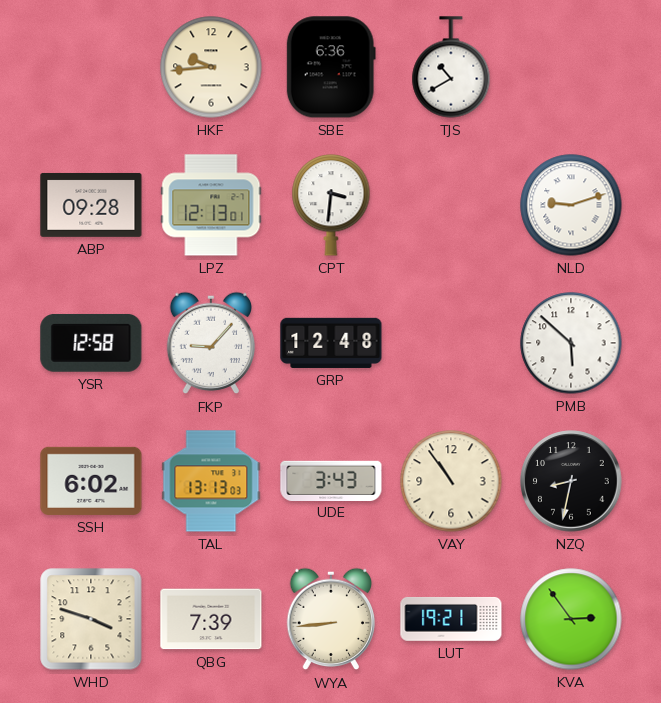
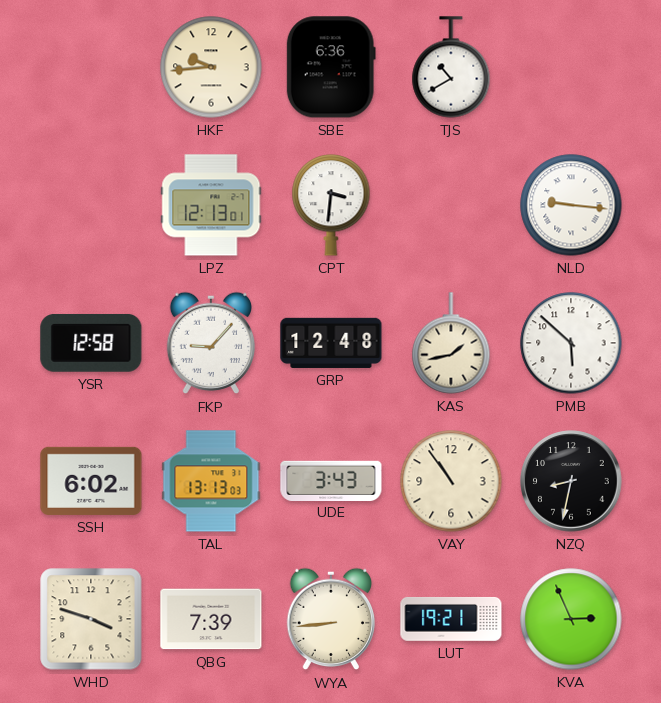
ABP: 09:28 -> none (91, 205)
NLD: 9:12 -> 9:16 (571, 205)
KAS: none -> 1:43 (451, 343)
KVA: 2:54 -> 2:56 (571, 619)
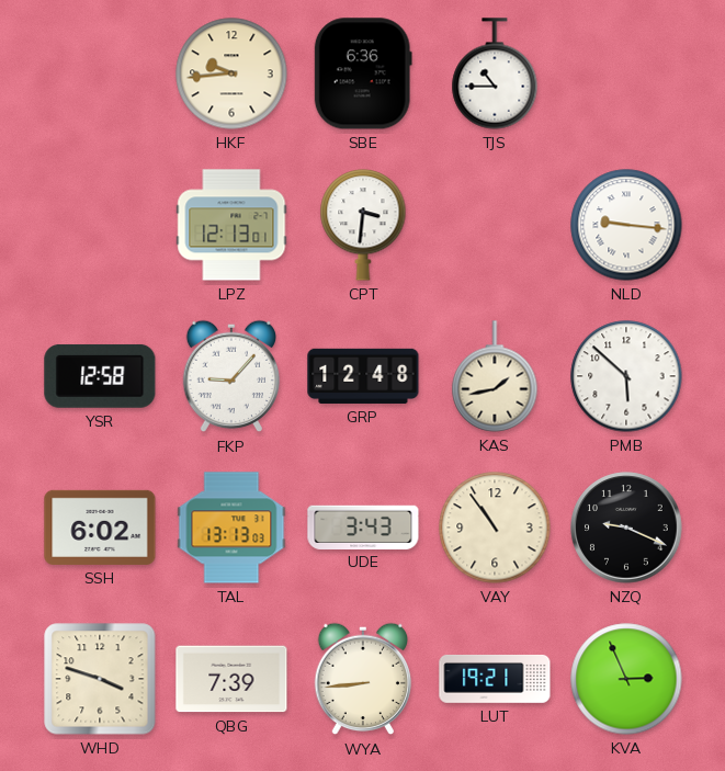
TJS: 10:40 -> 10:45 (495, 73)
NZQ: 8:32 -> 9:19 (626, 528)
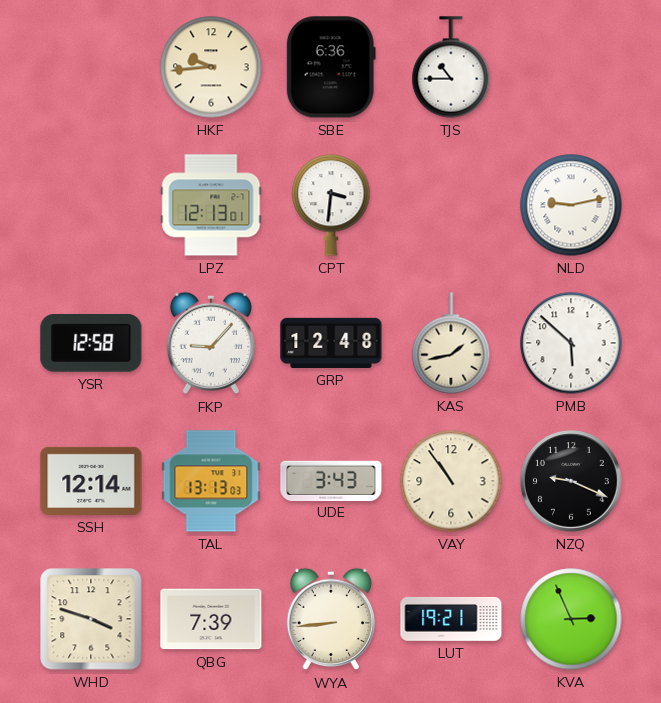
NLD: 9:16 -> 9:13 (571, 205)
SSH: 6:02 -> 12:14 (91, 481)
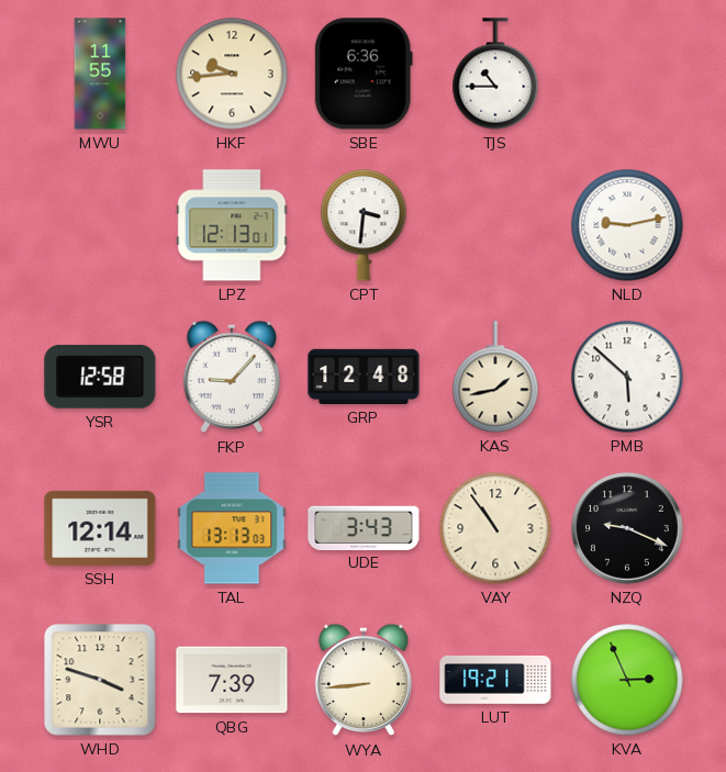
MWU: none -> 11:55 (100, 74)
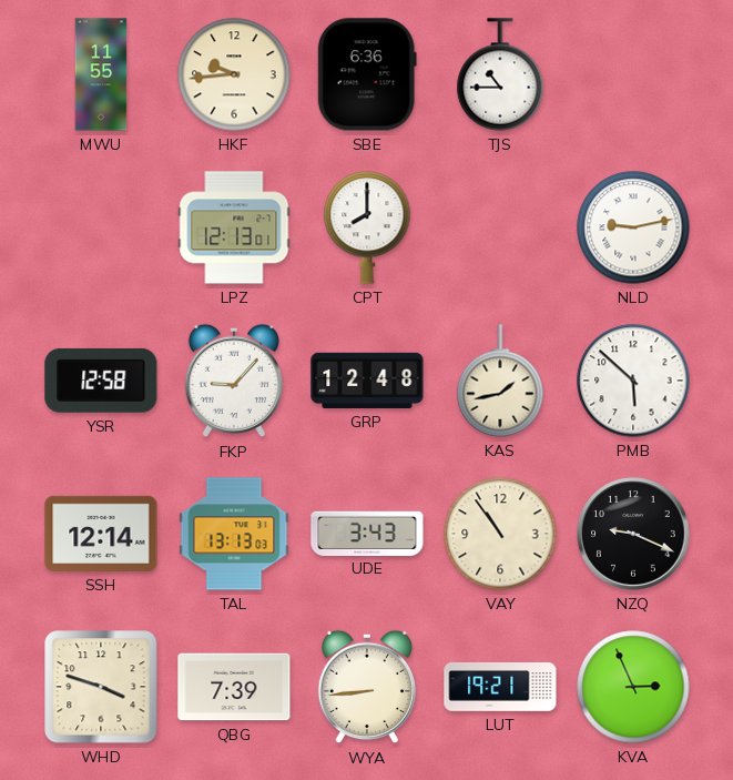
CPT: 3:31 -> 8:00 (367, 227)
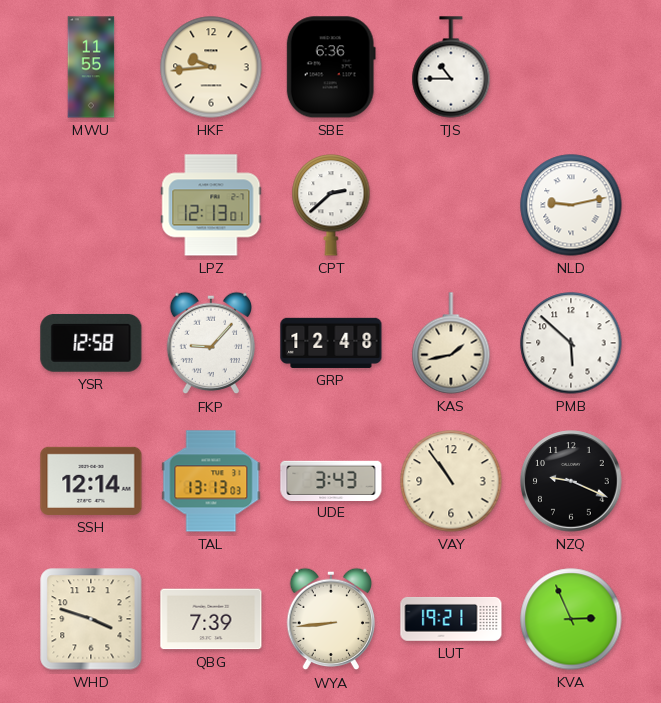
CPT: 8:00 -> 2:38 (331, 205)
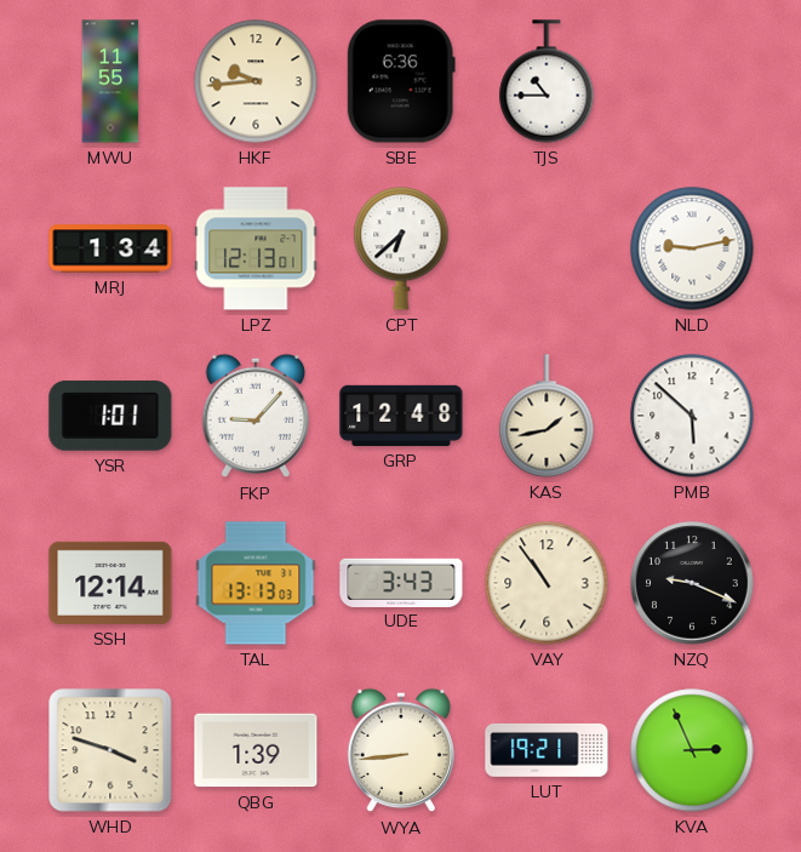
MRJ: none -> 1:34 (110, 248)
CPT: 2:38 -> 6:38 (401, 248)
YSR: 12:58 -> 1:01 (110, 416)
QBG: 7:39 -> 1:39 (256, 750)
